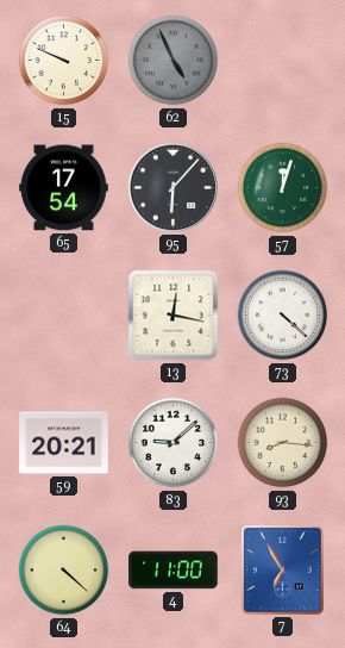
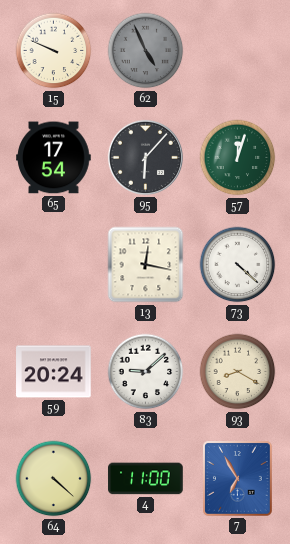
59: 20:21 -> 20:24 (54, 372)
93: 8:16 -> 8:20 (238, 372)
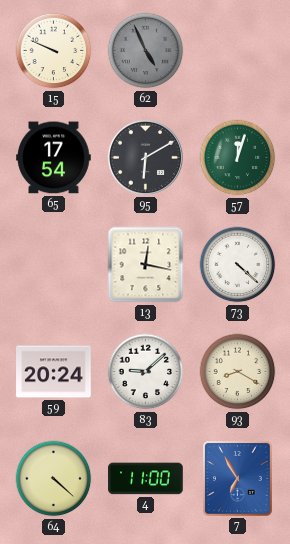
95: 6:07 -> 6:10 (145, 157)
